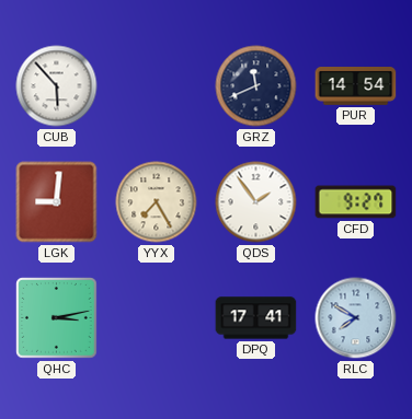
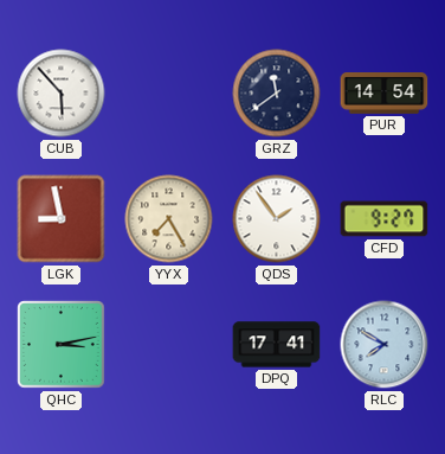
GRZ: 11:41 -> 11:39 (277, 94)
LGK: 9:01 -> 8:58 (62, 219)
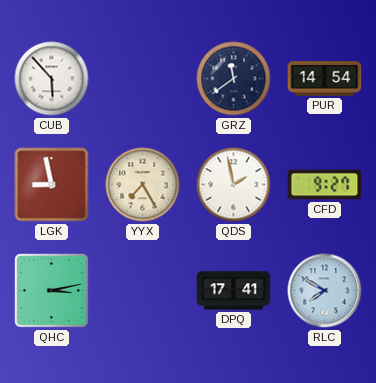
QDS: 1:54 -> 1:58 (234, 185)
